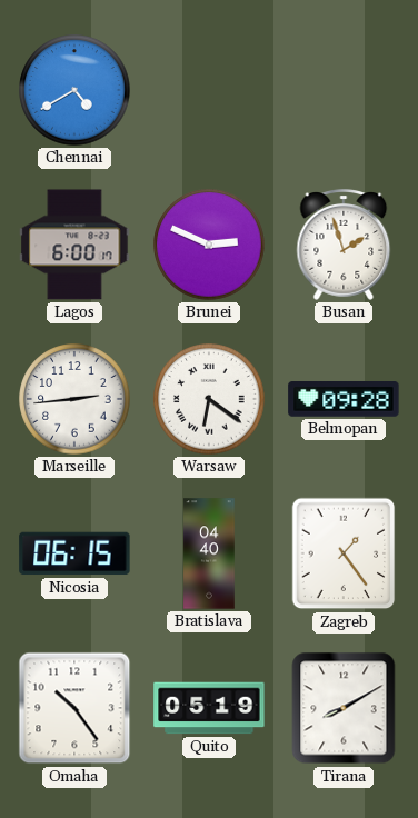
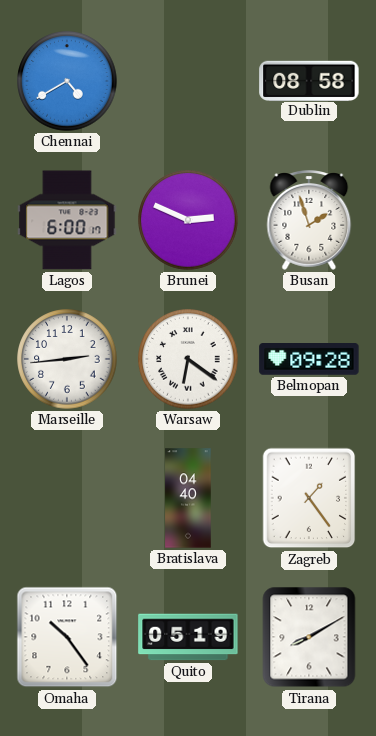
Dublin: none -> 08:58 (309, 80)
Nicosia: 06:15 -> none (74, 553)
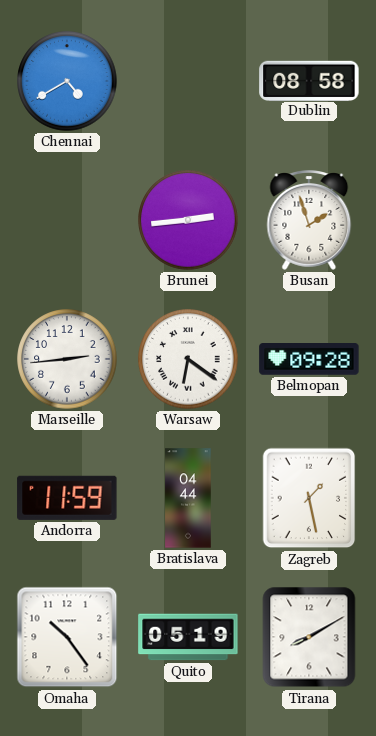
Lagos: 6:00 -> none (67, 220)
Brunei: 2:49 -> 2:44 (188, 220)
Andorra: none -> 11:59 (67, 498)
Bratislava: 04:40 -> 04:44 (188, 498)
Zagreb: 1:24 -> 1:28 (309, 498)
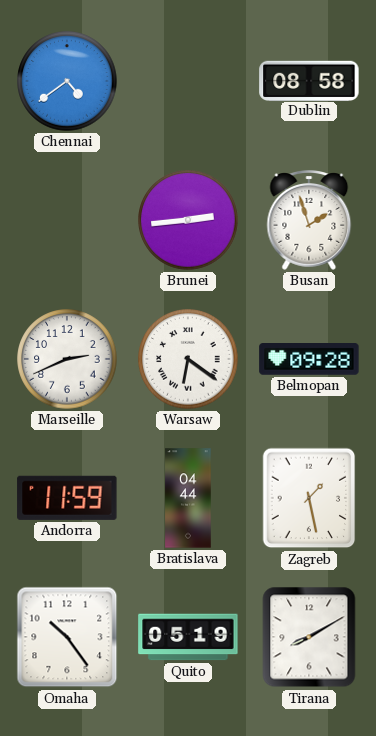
Chennai: 4:40 -> 4:39 (67, 81)
Marseille: 2:44 -> 2:41 (67, 359)
